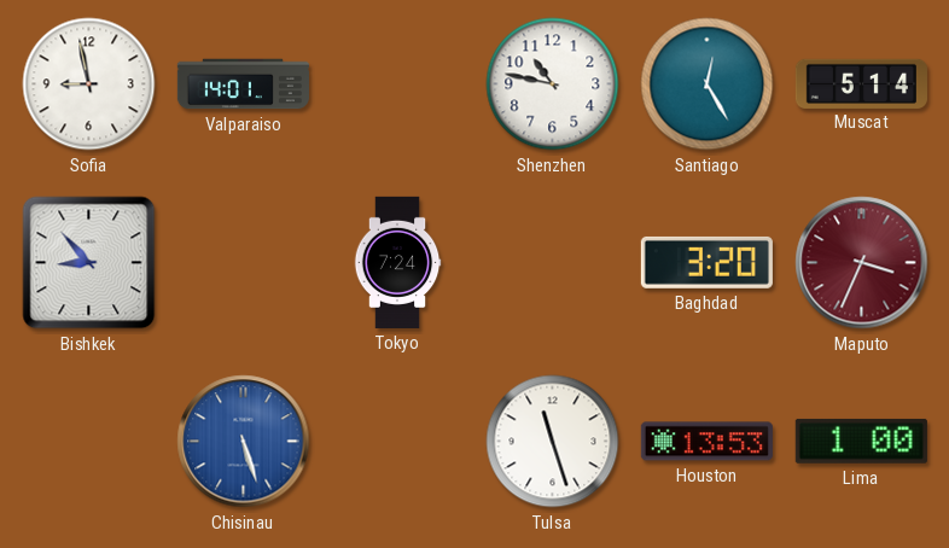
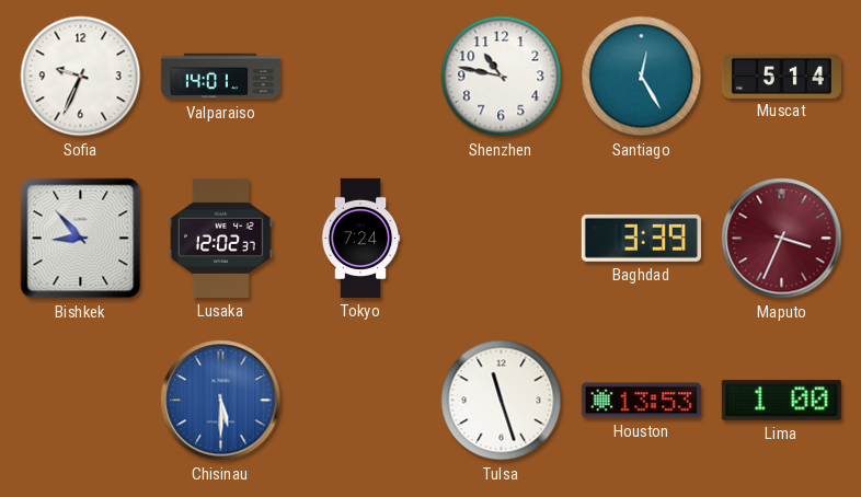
Sofia: 8:58 -> 9:34 (81, 77)
Lusaka: none -> 12:02 (221, 238)
Baghdad: 3:20 -> 3:39 (641, 238)
Chisinau: 5:27 -> 5:30 (221, 401)
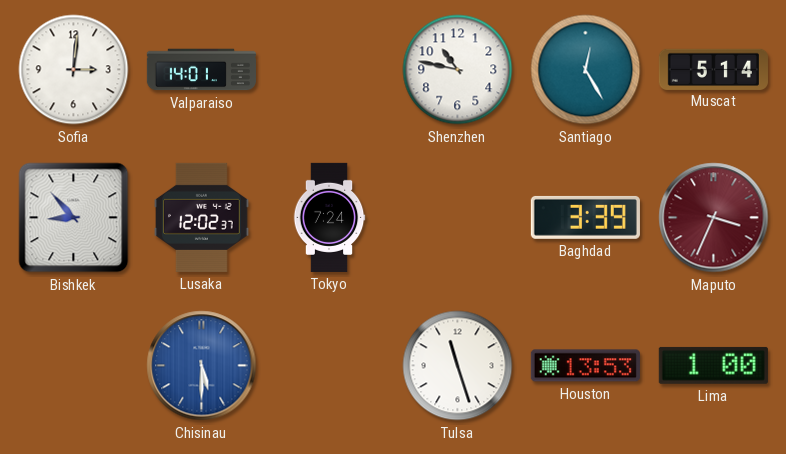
Sofia: 9:34 -> 3:01 (74, 70)
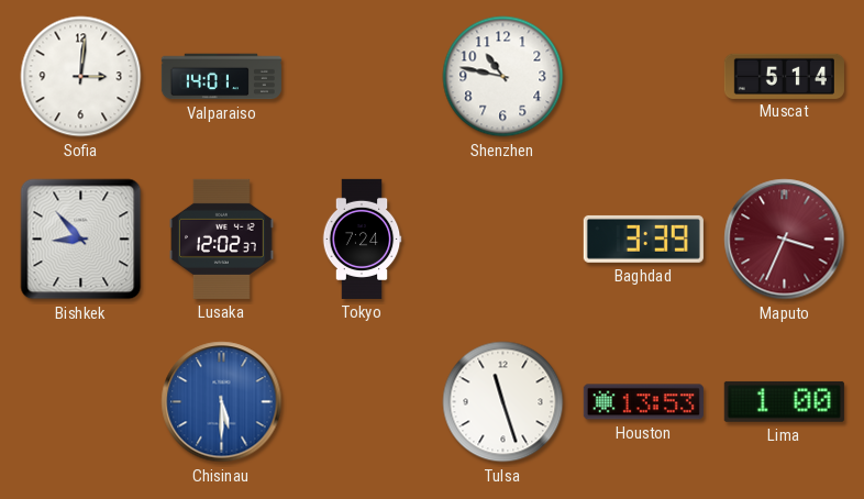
Santiago: 12:25 -> none (586, 70)
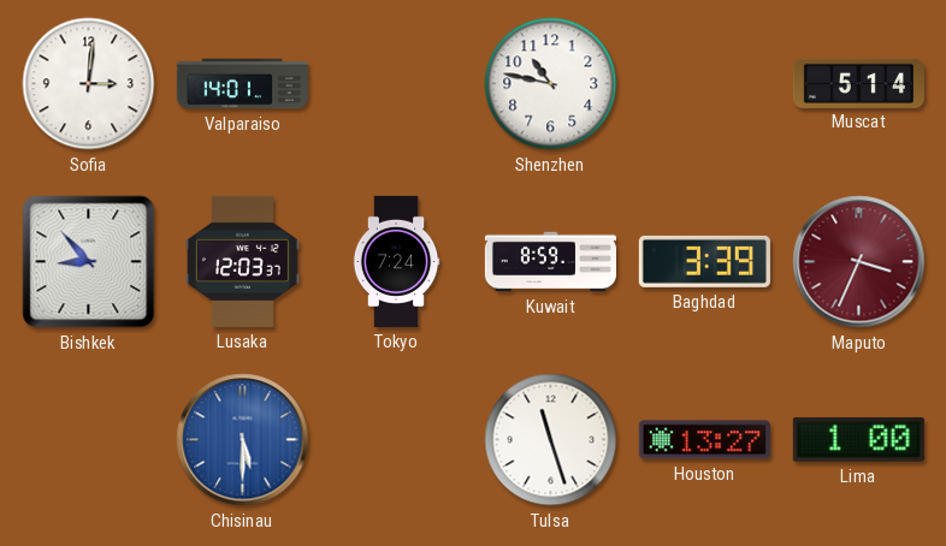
Lusaka: 12:02 -> 12:03 (243, 261)
Kuwait: none -> 8:59 (550, 262)
Houston: 13:53 -> 13:27 (704, 440)
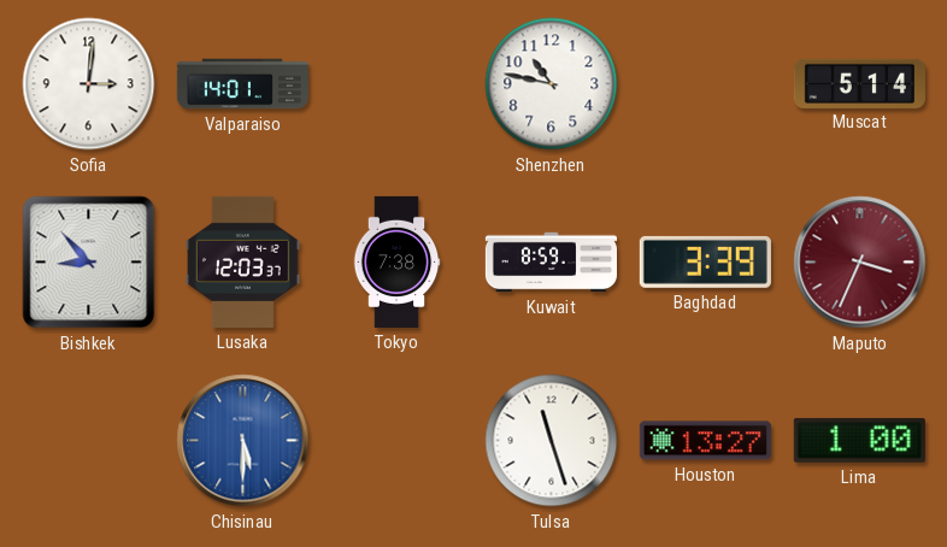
Tokyo: 7:24 -> 7:38 (396, 261)
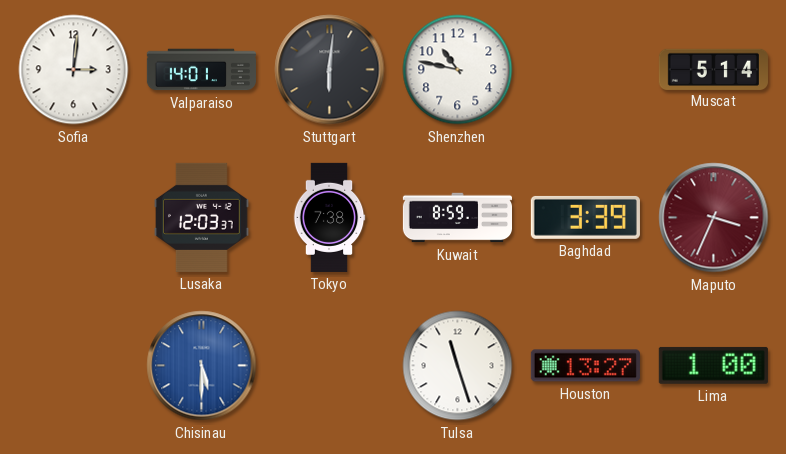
Stuttgart: none -> 6:01 (330, 70)
Bishkek: 8:53 -> none (89, 263)
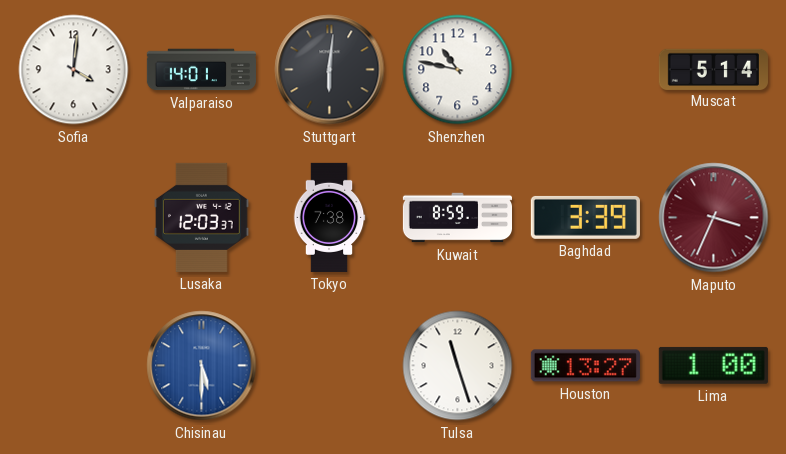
Sofia: 3:01 -> 4:01 (74, 70)
